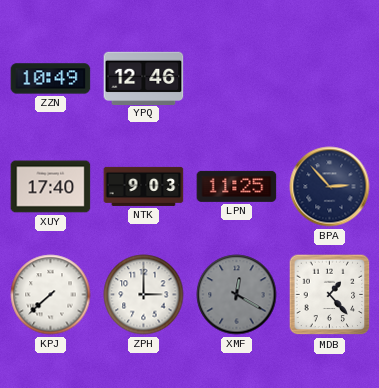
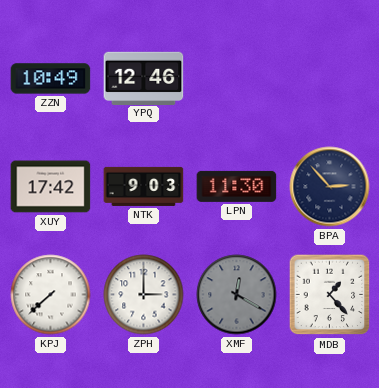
XUY: 17:40 -> 17:42 (51, 187)
LPN: 11:25 -> 11:30 (237, 186)
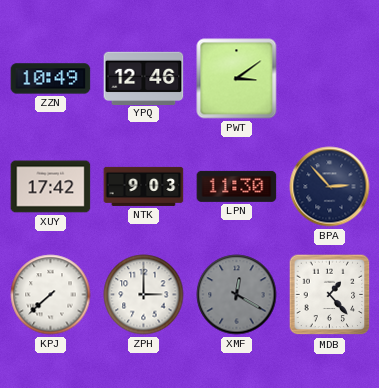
PWT: none -> 3:09 (237, 79)
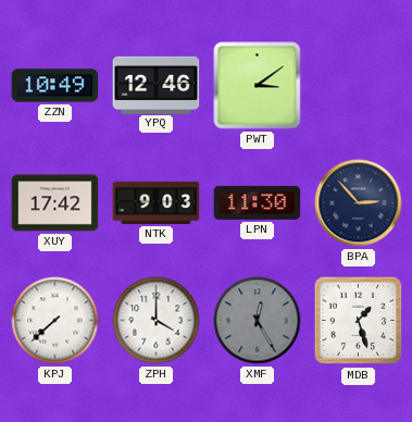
ZPH: 3:00 -> 4:00 (157, 321)
XMF: 12:20 -> 12:25 (258, 321)
MDB: 1:23 -> 1:27 (359, 321)
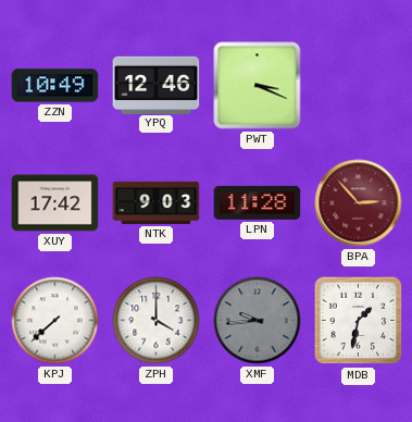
PWT: 3:09 -> 3:19 (258, 86)
LPN: 11:30 -> 11:28 (258, 202)
BPA dial: navy -> burgundy (359, 203)
XMF: 12:25 -> 9:44 (258, 321)
MDB: 1:27 -> 1:32 (359, 321)
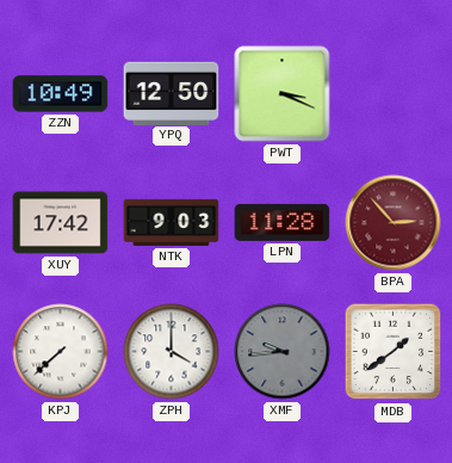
YPQ: 12:46 -> 12:50 (172, 93)
MDB: 1:32 -> 1:39 (394, 352)
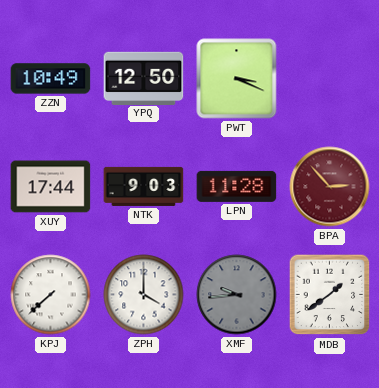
XUY: 17:42 -> 17:44 (51, 187)
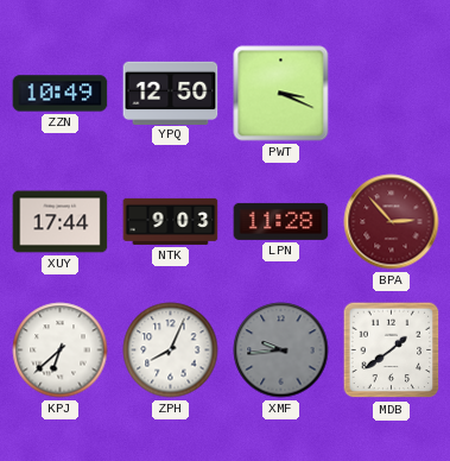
KPJ: 7:38 -> 6:38 (61, 351)
ZPH: 4:00 -> 8:04 (171, 351)
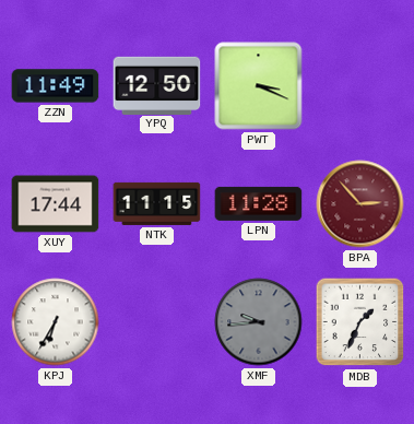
ZZN: 10:49 -> 11:49 (56, 86)
NTK: 9:03 -> 11:15 (157, 203)
KPJ: 6:38 -> 6:35 (56, 322)
ZPH: 8:04 -> none (171, 351)
MDB: 1:39 -> 1:34 (360, 322)
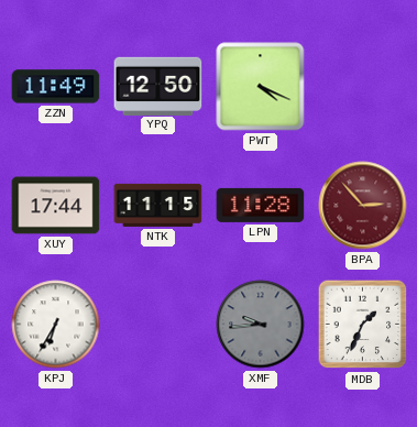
PWT: 3:19 -> 4:19 (261, 87)
